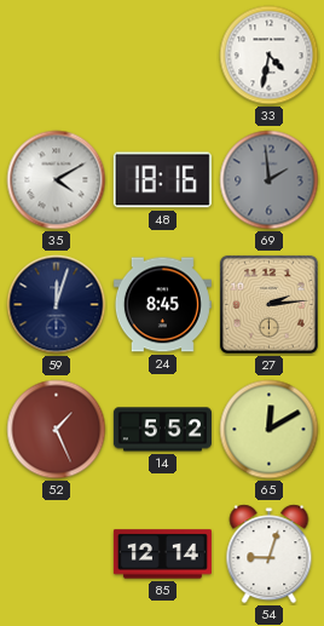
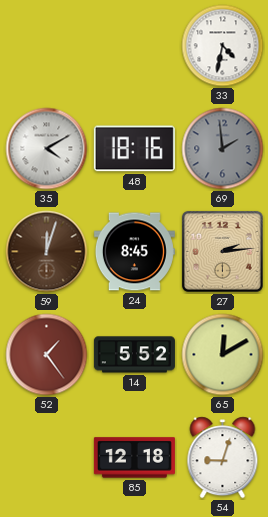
59 dial: navy -> brown (47, 252)
52: 1:26 -> 1:24 (47, 355)
85: 12:14 -> 12:18 (134, 458)
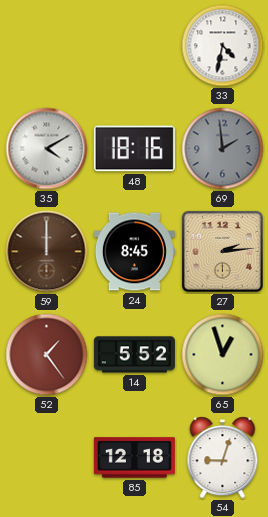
59: 12:03 -> 12:00 (47, 252)
65: 12:10 -> 12:57 (223, 355)
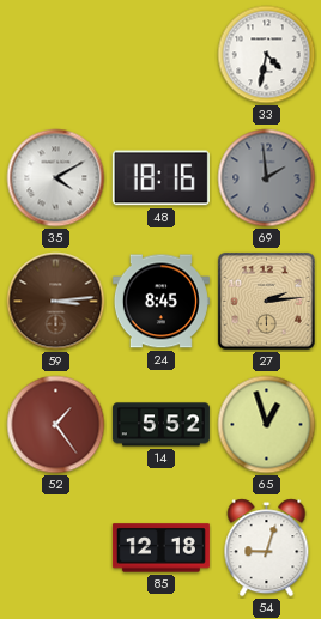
59: 12:00 -> 3:14 (56, 302)
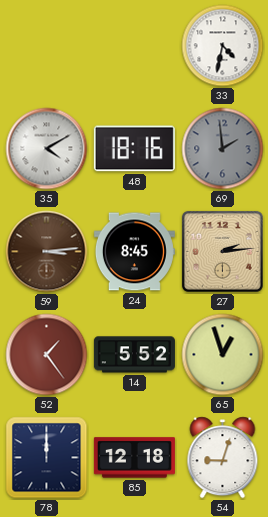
78: none -> 12:00 (47, 458)
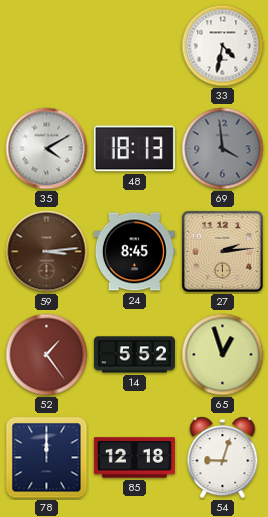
48: 18:16 -> 18:13 (134, 149)
69: 1:59 -> 3:59 (223, 149)
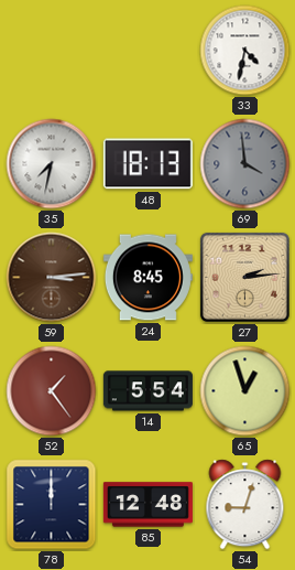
35: 4:10 -> 7:32 (52, 164)
14: 5:52 -> 5:54 (147, 391)
85: 12:18 -> 12:48 (147, 505)
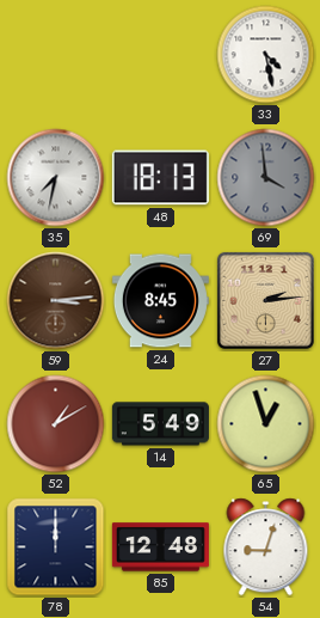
33: 4:32 -> 4:28 (266, 55)
52: 1:24 -> 1:10 (56, 424)
14: 5:54 -> 5:49 (160, 424)
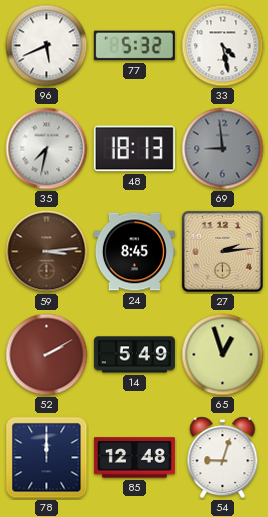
96: none -> 5:41 (47, 46)
77: none -> 5:32 (134, 46)
69: 3:59 -> 8:59 (223, 149)
52: 1:10 -> 2:10 (47, 355)
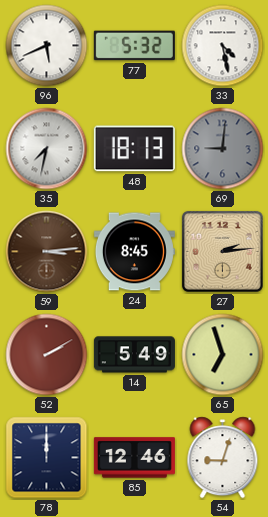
69: 8:59 -> 9:01 (223, 149)
65: 12:57 -> 6:57 (223, 355)
85: 12:48 -> 12:46 (134, 458)
